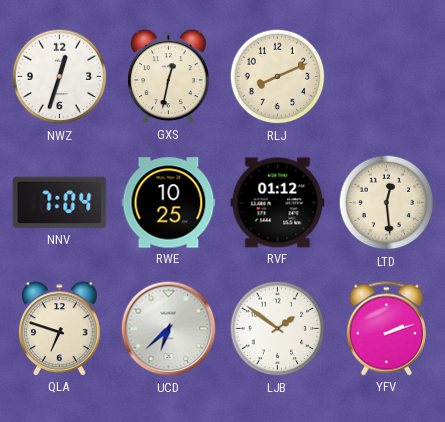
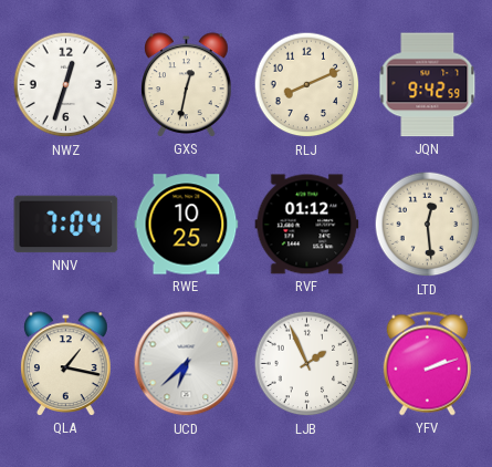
JQN: none -> 9:42 (428, 85)
QLA: 6:48 -> 1:17 (66, 364)
LJB: 1:51 -> 1:56 (307, 364)
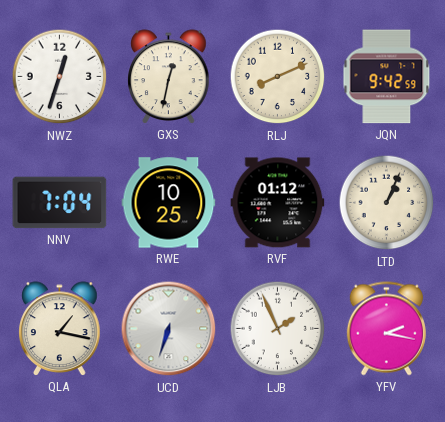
LTD: 12:29 -> 1:04 (387, 203)
UCD: 6:38 -> 6:33 (169, 329)
YFV: 2:12 -> 2:17 (386, 329)
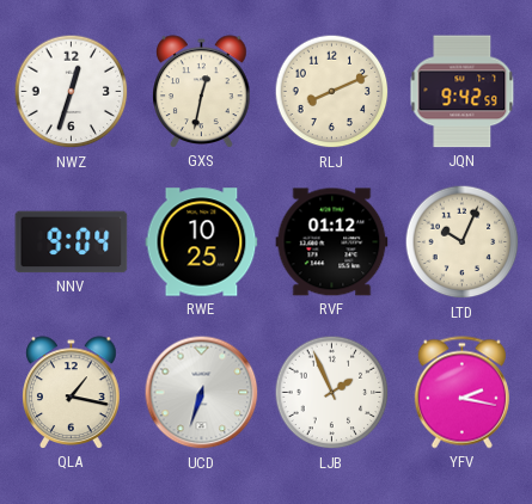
NNV: 7:04 -> 9:04 (72, 242)
LTD: 1:04 -> 10:04 (463, 242)
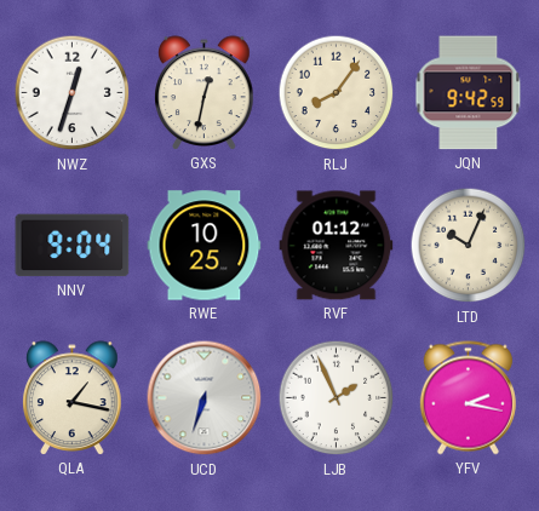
RLJ: 8:11 -> 8:06 (337, 93)
